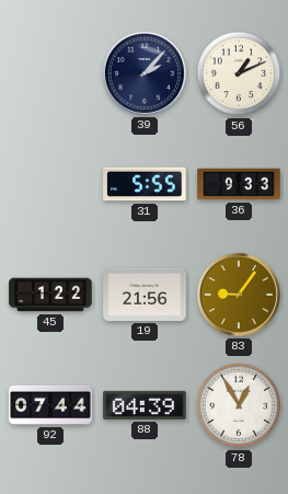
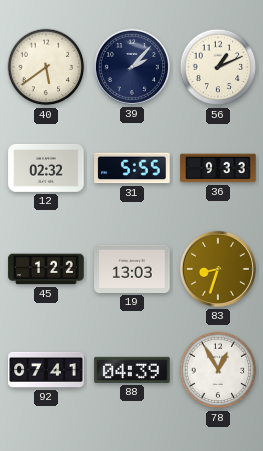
40: none -> 5:39 (46, 67)
12: none -> 02:32 (46, 168)
19: 21:56 -> 13:03 (132, 269)
83: 9:06 -> 8:33 (218, 269)
92: 07:44 -> 07:41 (46, 370)
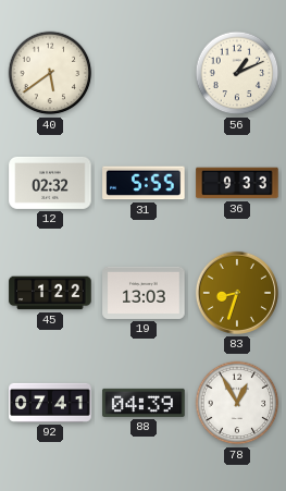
39: 2:07 -> none (132, 67)
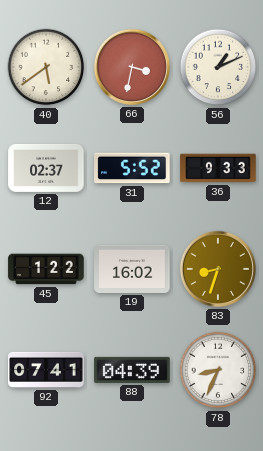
66: none -> 3:32 (132, 67)
12: 02:32 -> 02:37 (46, 168)
31: 5:55 -> 5:52 (132, 168)
19: 13:03 -> 16:02 (132, 269)
78: 12:55 -> 8:34 (218, 370)
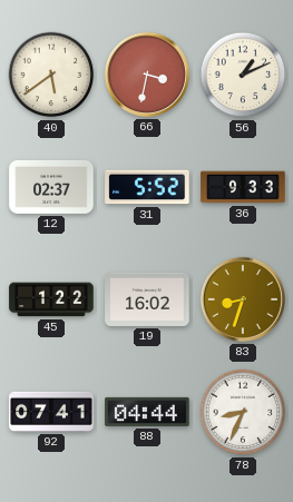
88: 04:39 -> 04:44 (147, 412)
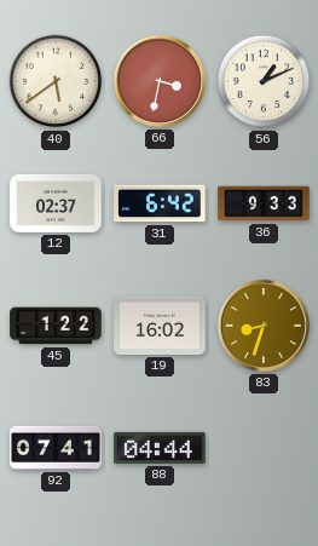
31: 5:52 -> 6:42 (160, 203)
78: 8:34 -> none (243, 412)
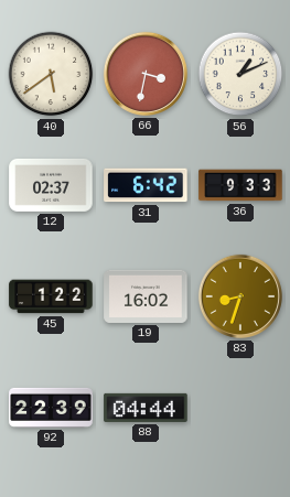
92: 07:41 -> 22:39 (51, 408)
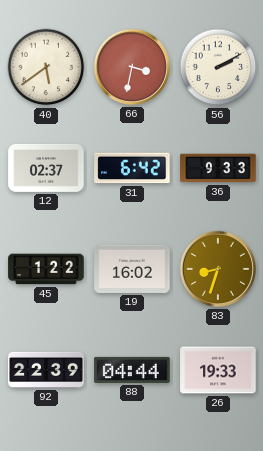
56: 1:11 -> 2:10 (218, 67)
26: none -> 19:33 (218, 370)
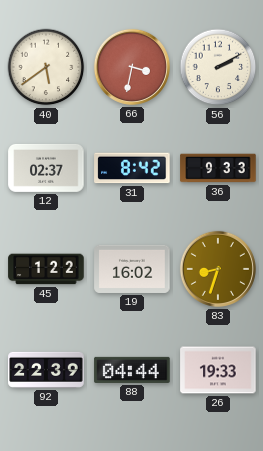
31: 6:42 -> 8:42 (132, 168)
